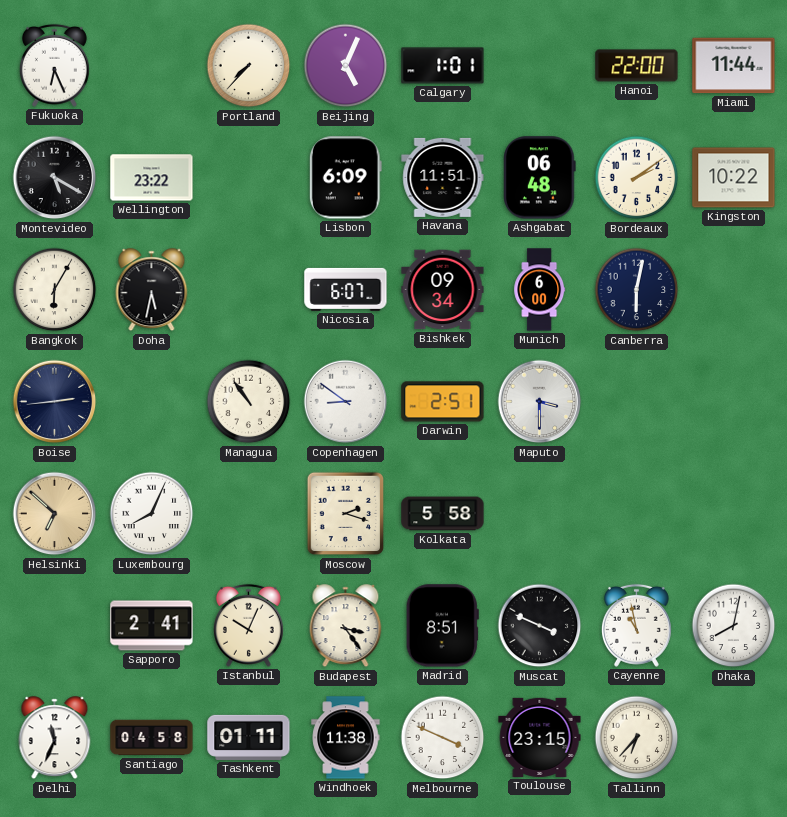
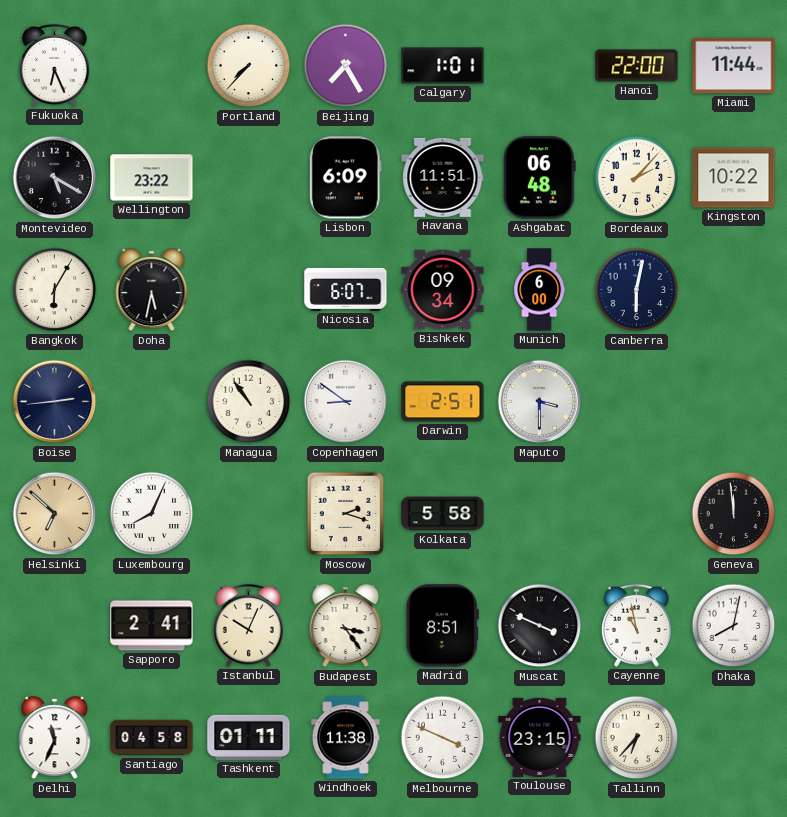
Beijing: 5:04 -> 7:25 (346, 66)
Bordeaux: 2:09 -> 2:07 (637, 178)
Geneva: none -> 11:59 (734, 514)
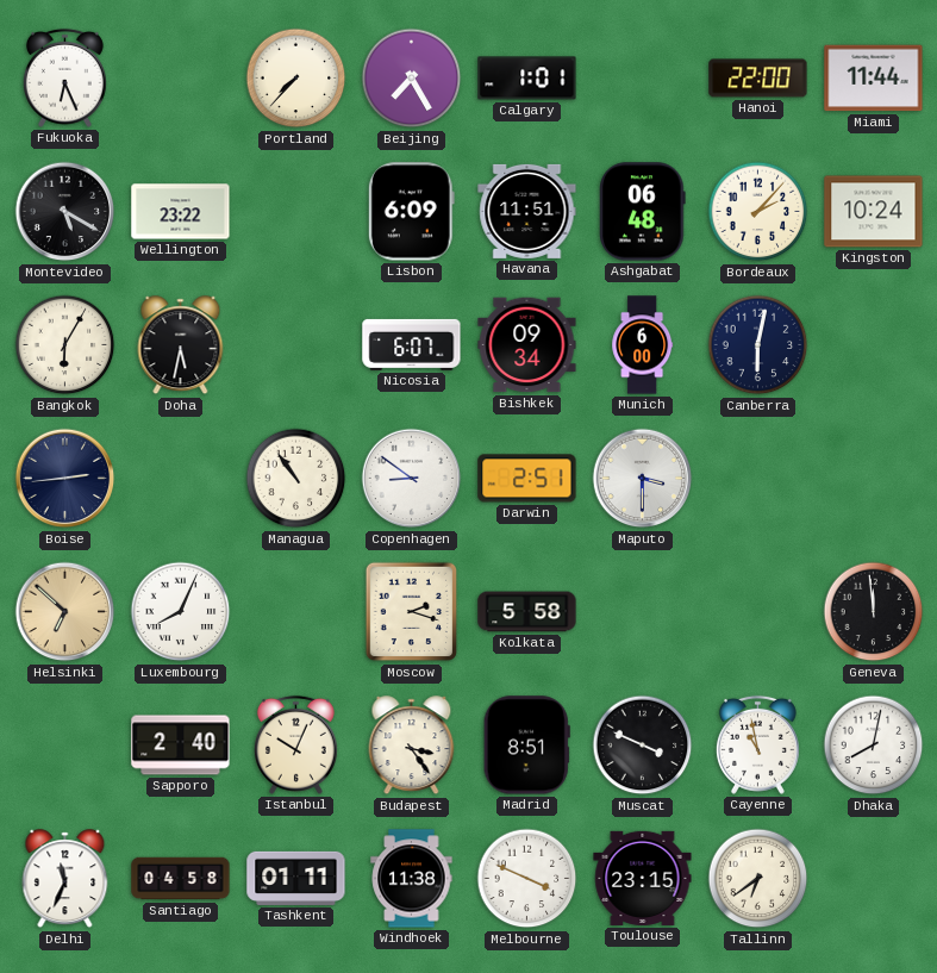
Kingston: 10:22 -> 10:24 (874, 212)
Sapporo: 2:41 -> 2:40 (181, 746)
Tallinn: 6:37 -> 6:39 (758, 879)
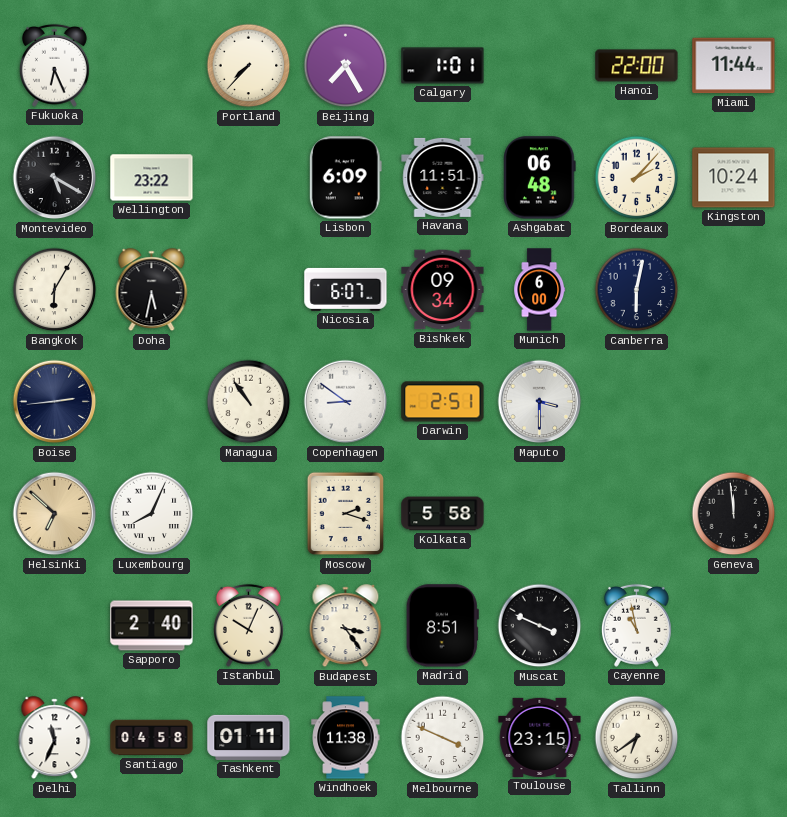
Dhaka: 8:02 -> none (874, 746)
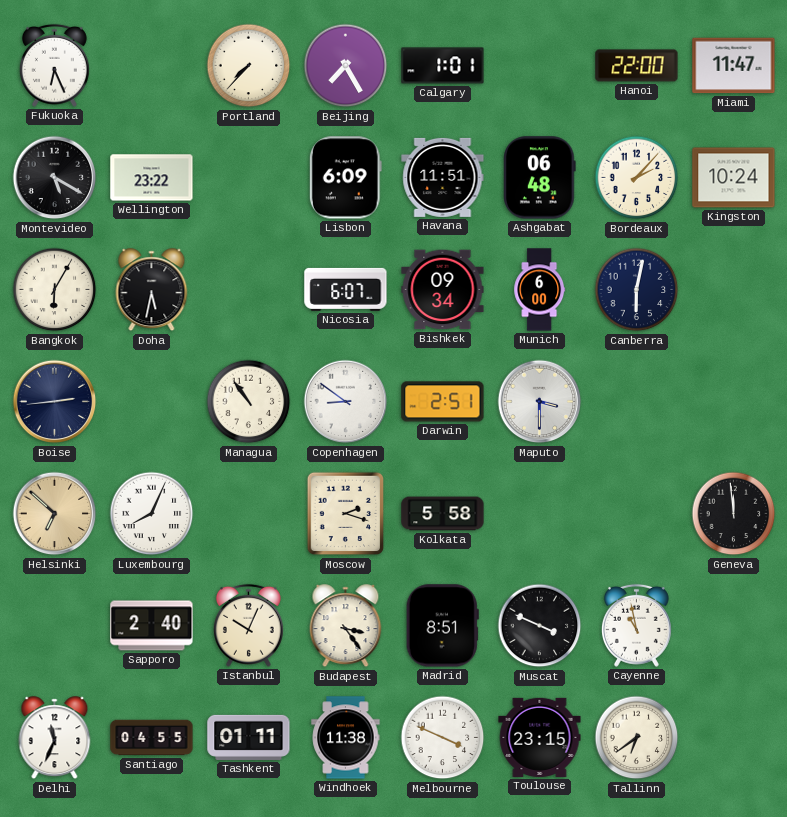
Miami: 11:44 -> 11:47 (734, 66)
Santiago: 04:58 -> 04:55 (152, 738)
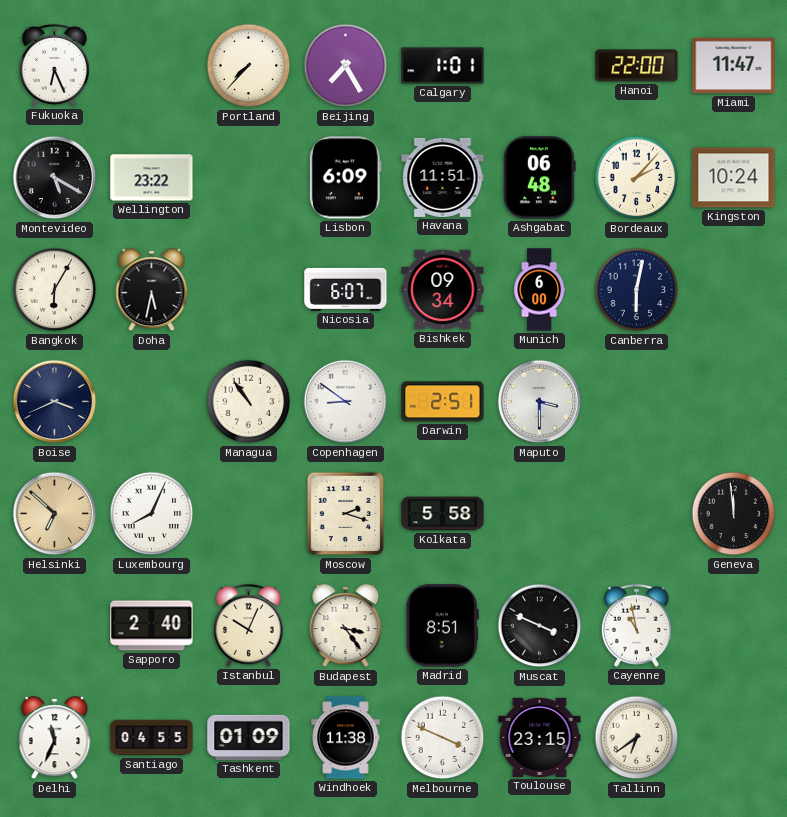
Boise: 2:44 -> 3:41 (55, 402)
Tashkent: 01:11 -> 01:09 (249, 737)
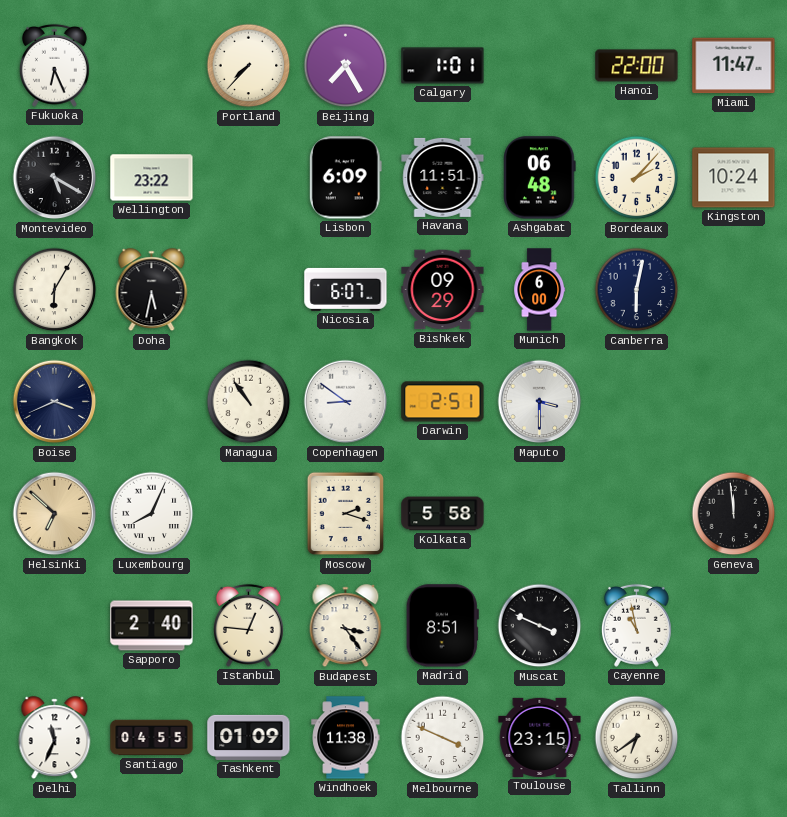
Bishkek: 09:34 -> 09:29 (443, 290)
Istanbul: 10:04 -> 12:46 (248, 625)
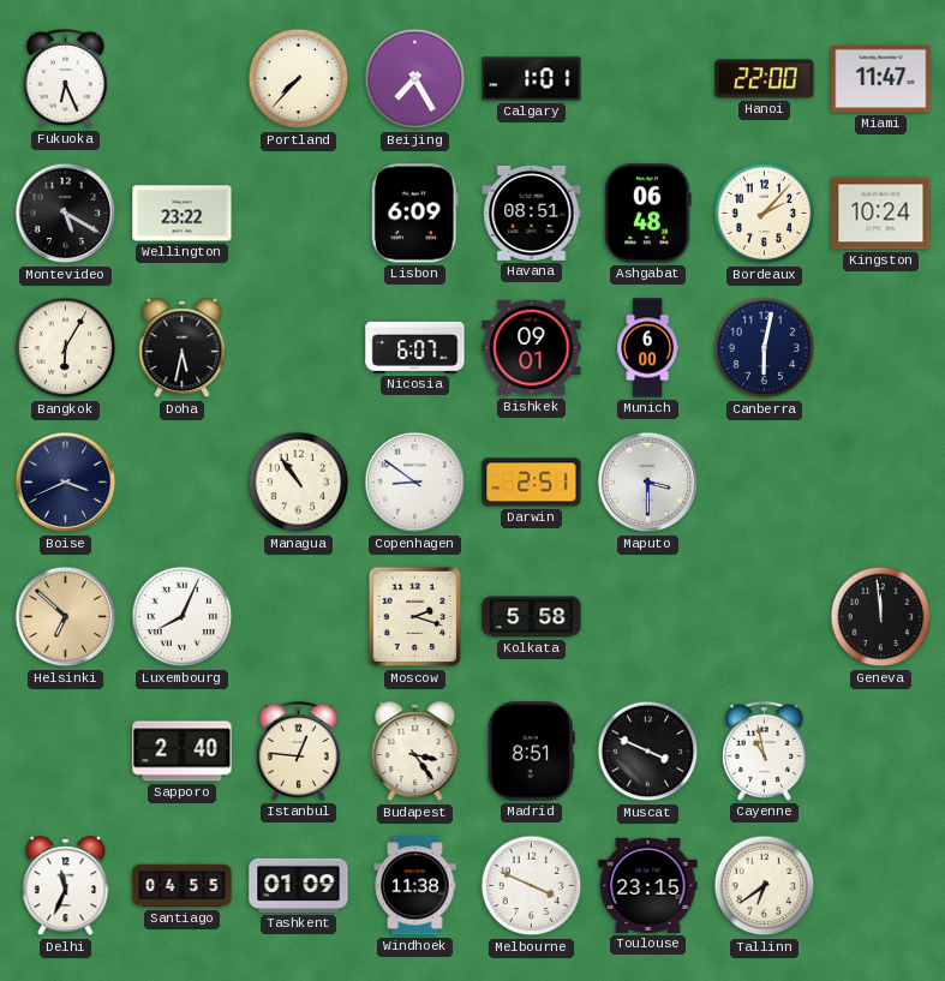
Havana: 11:51 -> 08:51 (532, 213)
Bishkek: 09:29 -> 09:01 (532, 348)
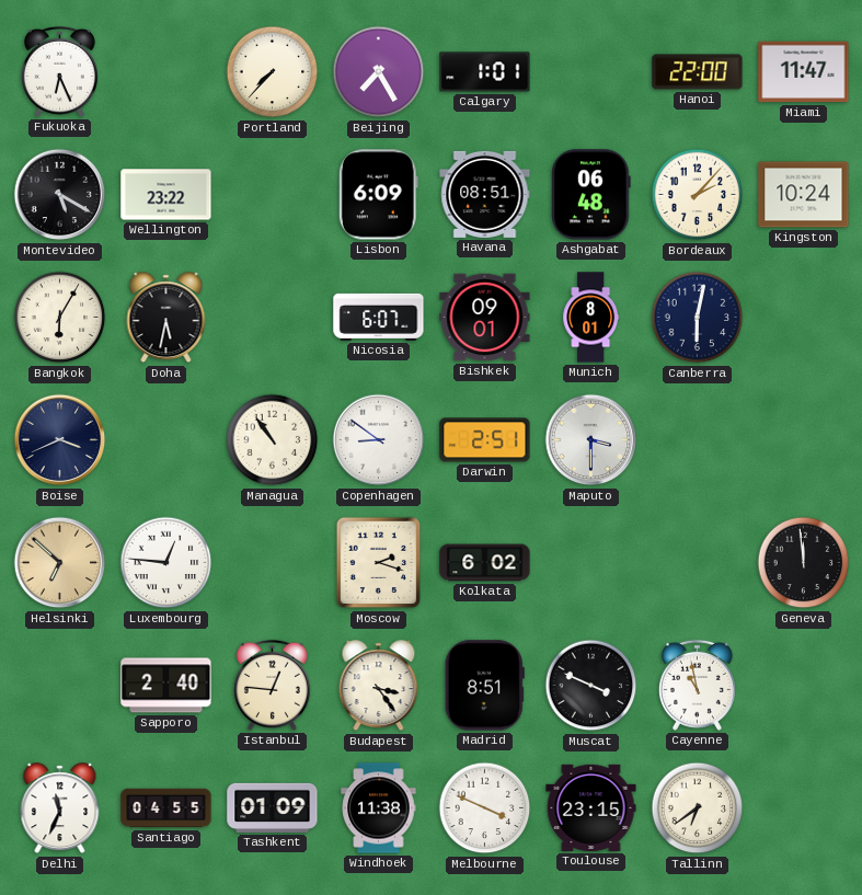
Munich: 6:00 -> 8:01 (591, 318)
Luxembourg: 8:04 -> 12:46 (166, 563)
Kolkata: 5:58 -> 6:02 (485, 563)
